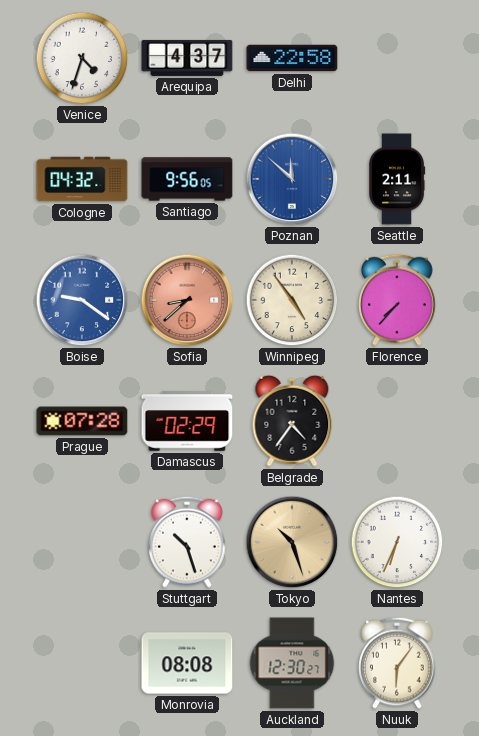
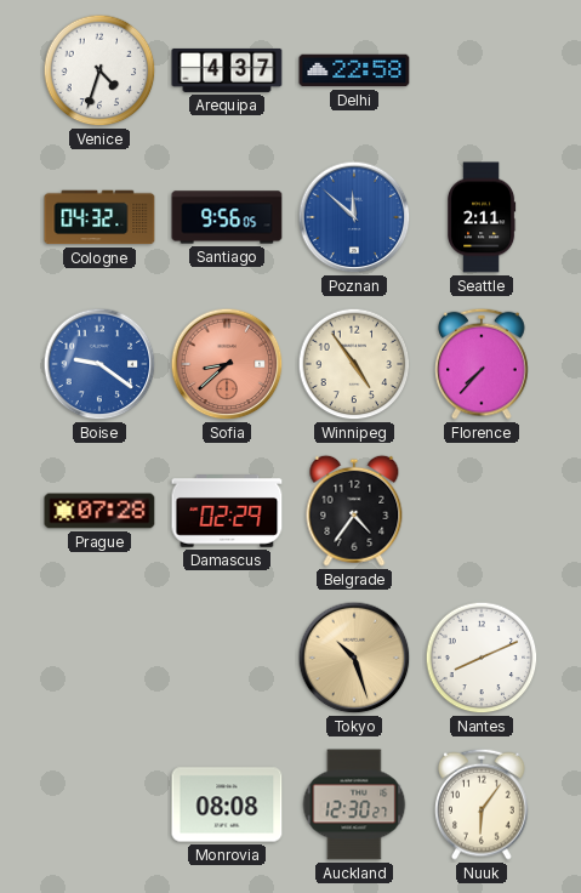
Stuttgart: 10:27 -> none (187, 542)
Nantes: 6:34 -> 8:11 (482, 658)
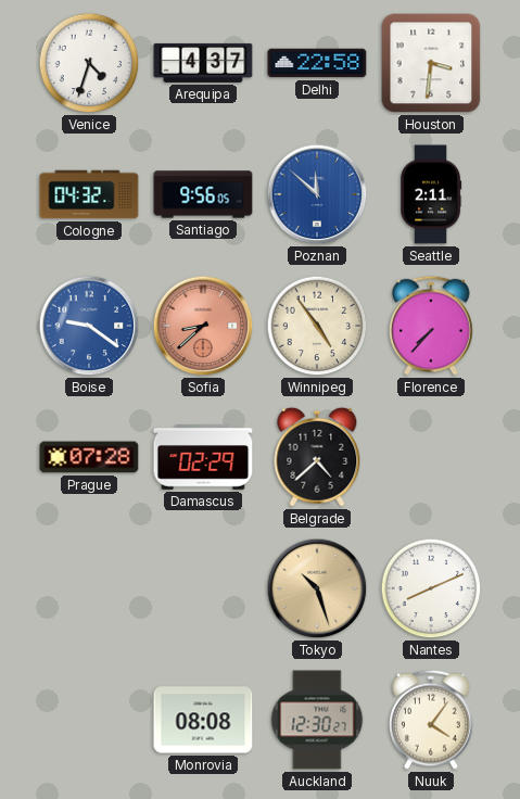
Houston: none -> 3:31 (431, 63)
Belgrade: 4:36 -> 4:38 (317, 457)
Nuuk: 6:06 -> 4:06 (431, 720)
